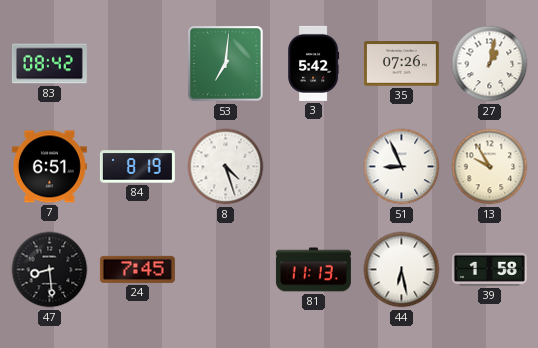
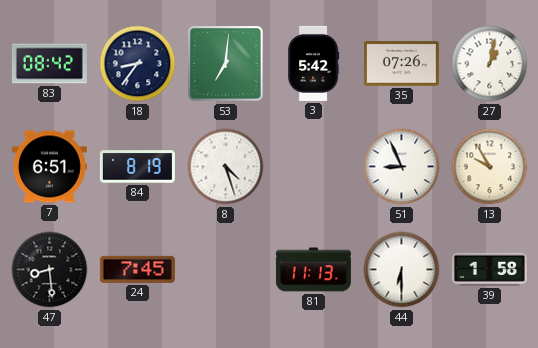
18: none -> 8:36 (138, 64)
44: 6:28 -> 6:30 (402, 270)
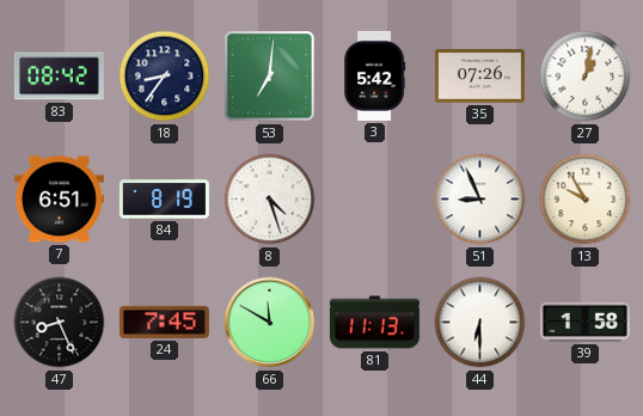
47: 8:29 -> 8:26 (60, 323)
66: none -> 11:50 (270, 323)
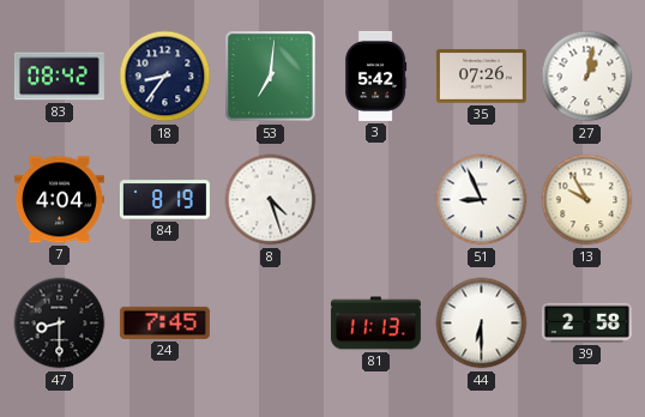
7: 6:51 -> 4:04 (59, 200)
47: 8:26 -> 8:30 (60, 324)
66: 11:50 -> none (270, 323)
39: 1:58 -> 2:58 (586, 322)
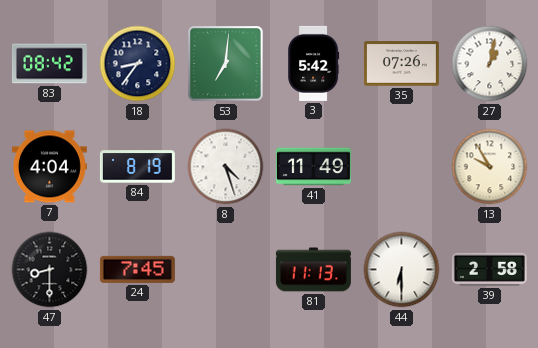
41: none -> 11:49 (313, 167)
51: 8:56 -> none (482, 200)
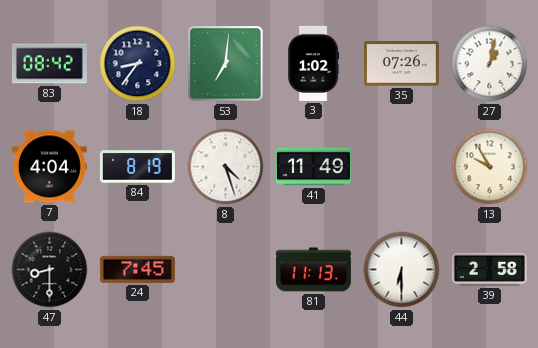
3: 5:42 -> 1:02 (314, 63)
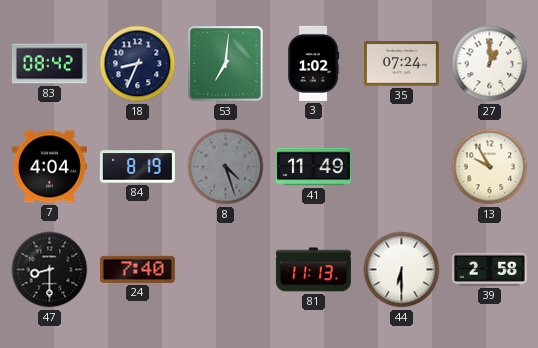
18: 8:36 -> 8:34 (138, 64)
35: 07:26 -> 07:24 (401, 64)
27: 1:02 -> 1:00 (490, 64)
8 dial: white -> grey (226, 167)
24: 7:45 -> 7:40 (137, 269)
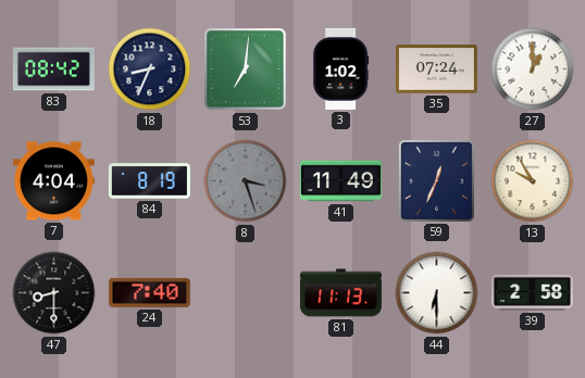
8: 4:27 -> 3:27 (246, 181)
59: none -> 12:34 (436, 180)
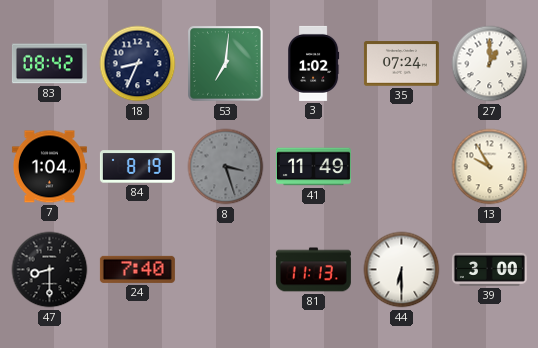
7: 4:04 -> 1:04 (49, 167)
59: 12:34 -> none (436, 180)
39: 2:58 -> 3:00 (489, 269)
